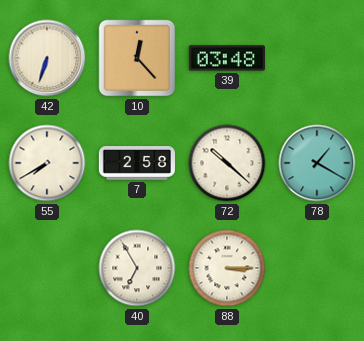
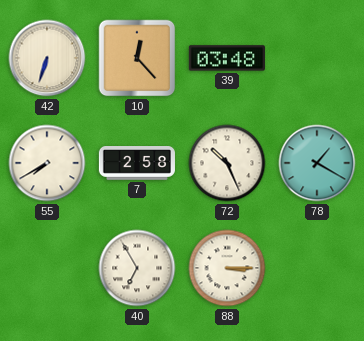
72: 10:22 -> 10:26 (227, 163)
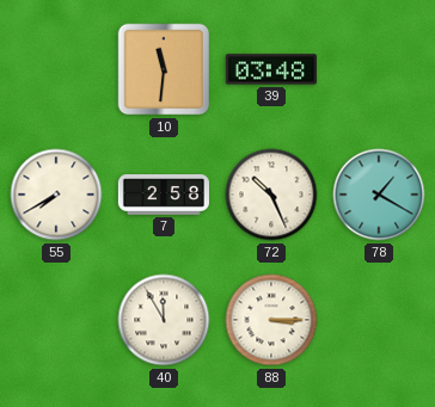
42: 6:33 -> none (47, 58)
10: 12:23 -> 11:31 (164, 69)
40: 6:55 -> 11:55 (164, 320)
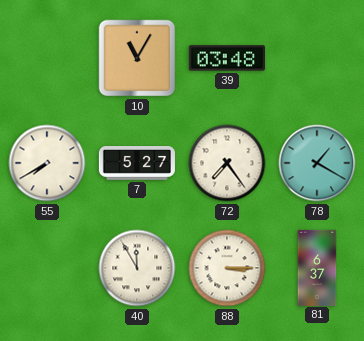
10: 11:31 -> 11:05 (137, 58)
7: 2:58 -> 5:27 (137, 163)
72: 10:26 -> 7:24 (227, 163)
81: none -> 6:37 (317, 267)
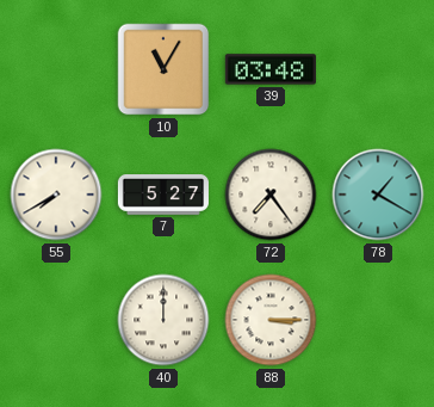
40: 11:55 -> 12:00 (163, 320)
81: 6:37 -> none (317, 267)
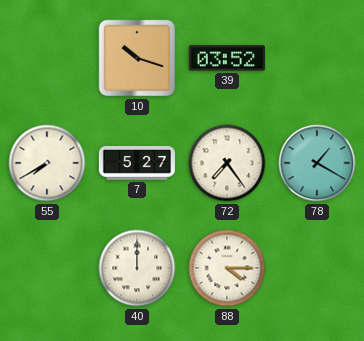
10: 11:05 -> 10:18 (137, 58)
39: 03:48 -> 03:52 (227, 58)
88: 3:15 -> 4:15 (227, 268)
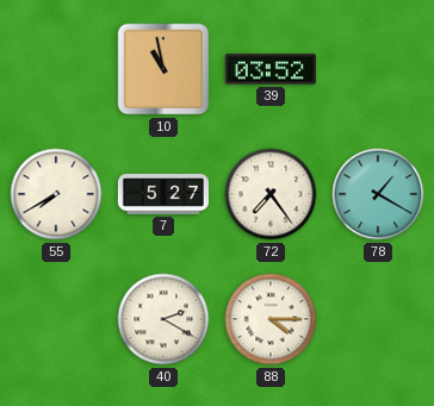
10: 10:18 -> 10:58 (163, 69)
40: 12:00 -> 2:20 (163, 319)
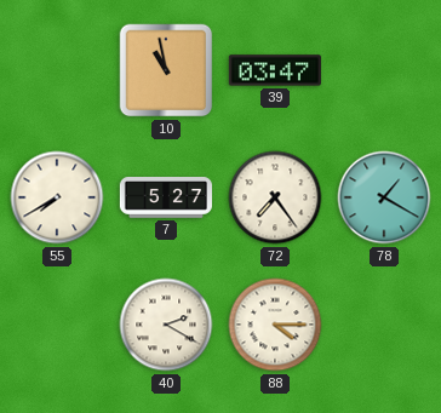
39: 03:52 -> 03:47 (275, 70)
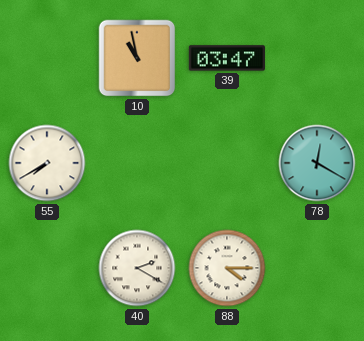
7: 5:27 -> none (166, 197)
72: 7:24 -> none (275, 197)
78: 1:20 -> 12:20 (317, 163)
